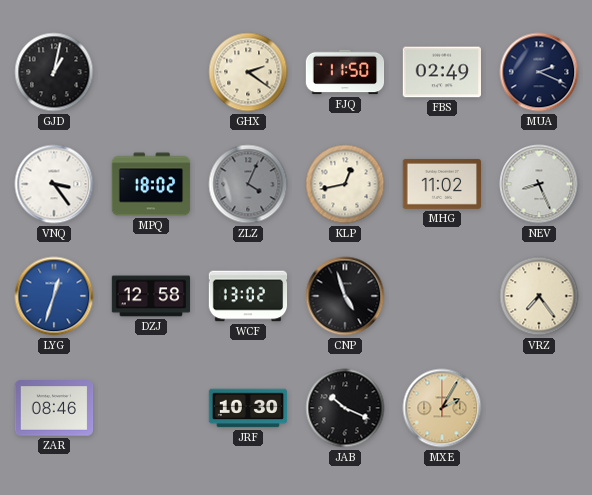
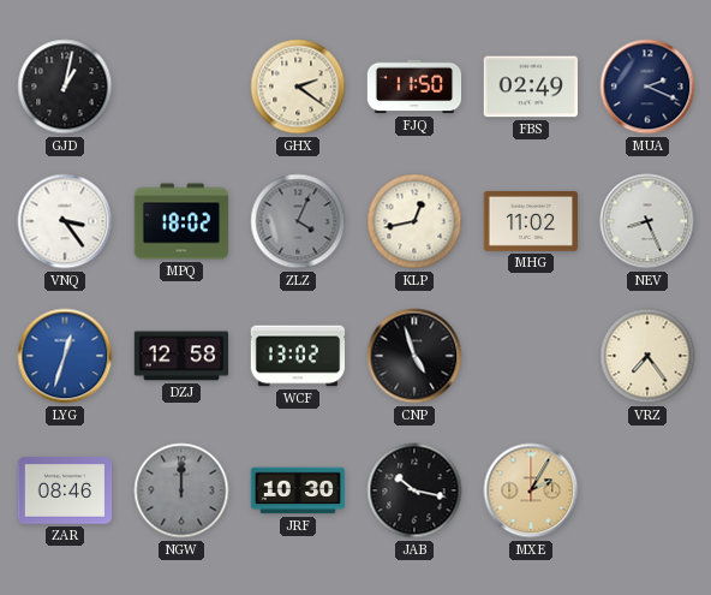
NGW: none -> 12:00 (181, 490)
JAB: 10:19 -> 10:17 (414, 490)
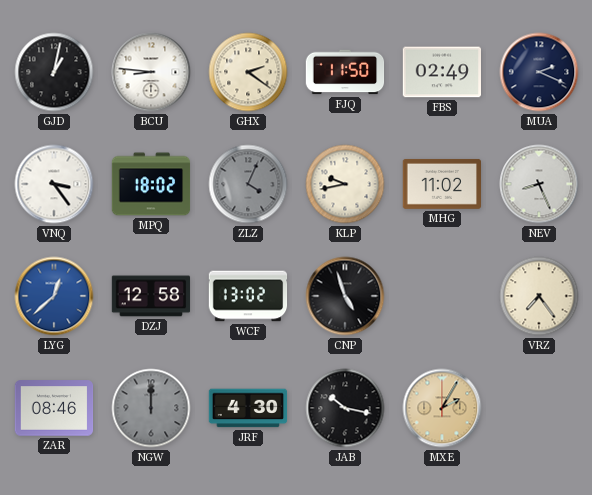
BCU: none -> 8:46 (151, 72)
KLP: 12:43 -> 9:43 (345, 184)
LYG: 12:33 -> 12:38 (54, 296)
JRF: 10:30 -> 4:30 (248, 408)
